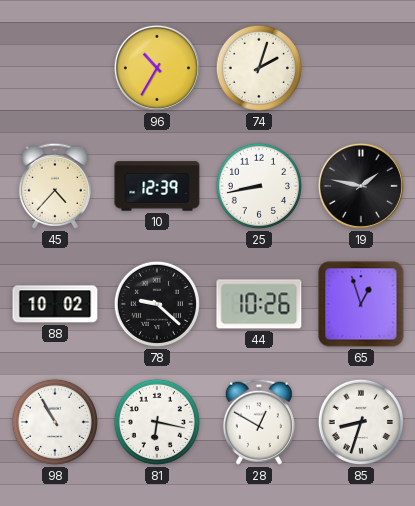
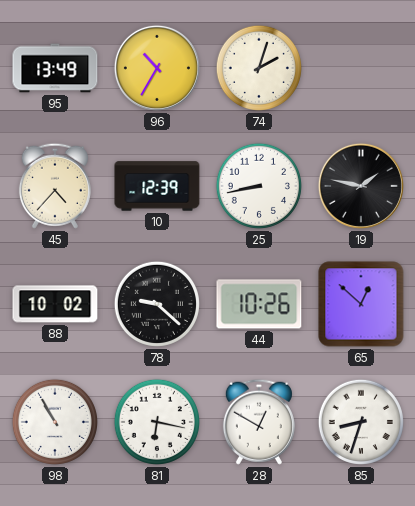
95: none -> 13:49 (55, 68)
65: 12:57 -> 12:52 (361, 304)
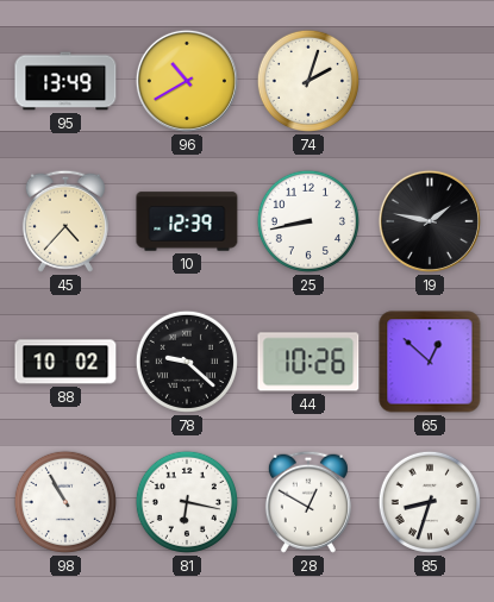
96: 10:35 -> 10:40 (187, 81)
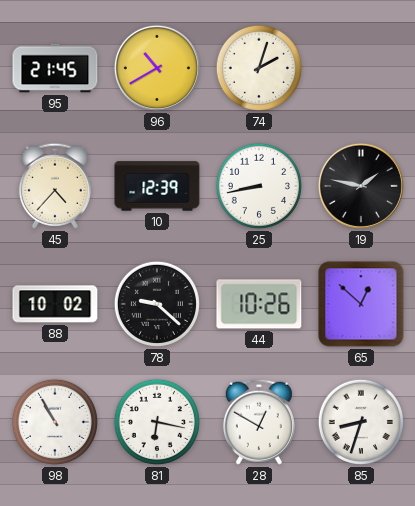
95: 13:49 -> 21:45 (55, 68)
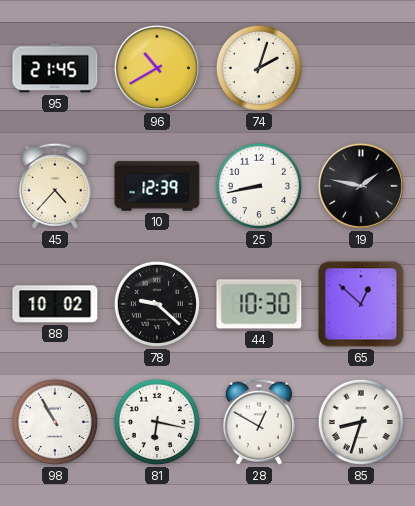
44: 10:26 -> 10:30 (259, 304)
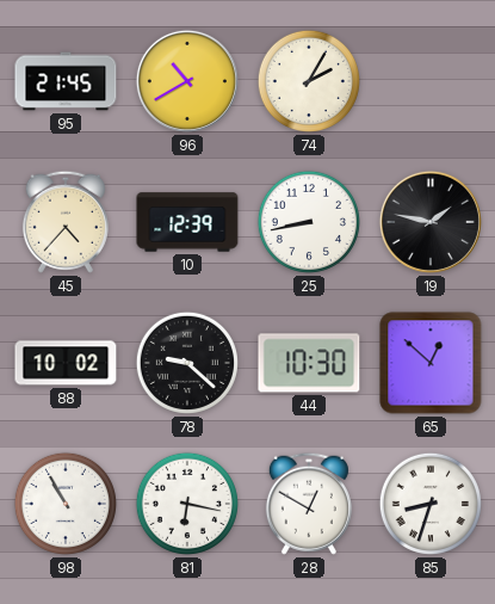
74: 2:03 -> 2:05 (309, 81)
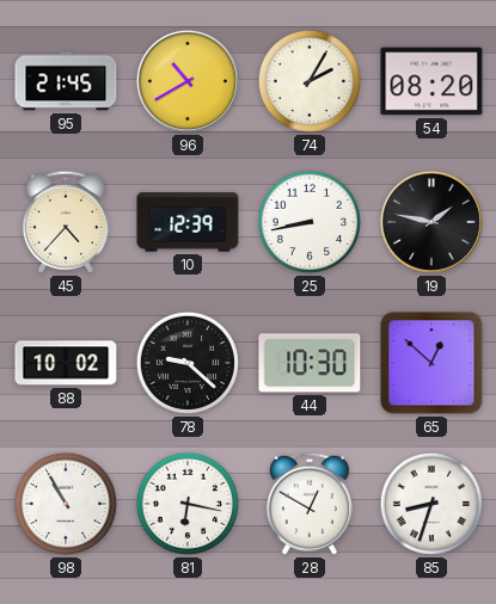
54: none -> 08:20 (431, 81)
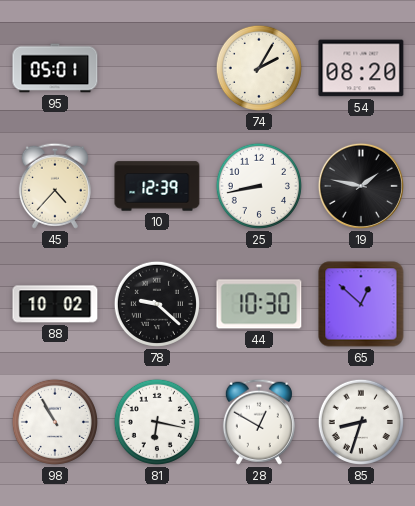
95: 21:45 -> 05:01 (55, 68)
96: 10:40 -> none (188, 81)
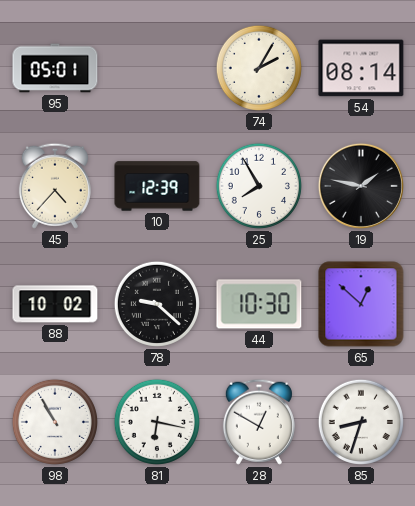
54: 08:20 -> 08:14 (361, 68)
25: 8:43 -> 7:55 (259, 186)
